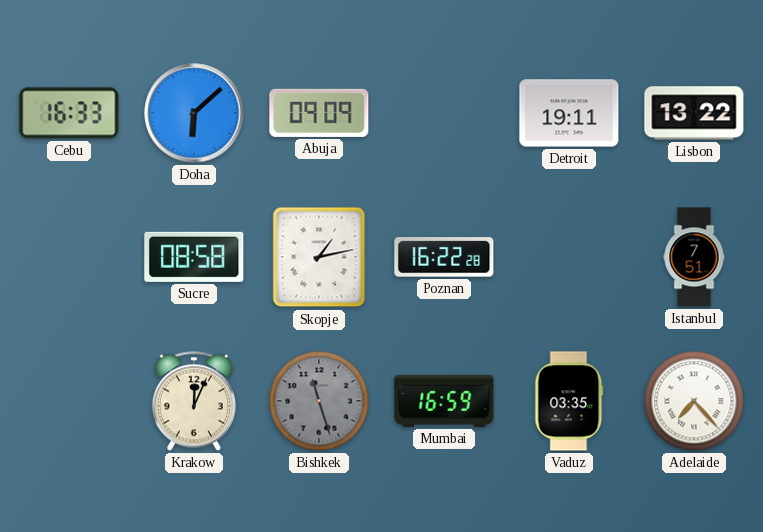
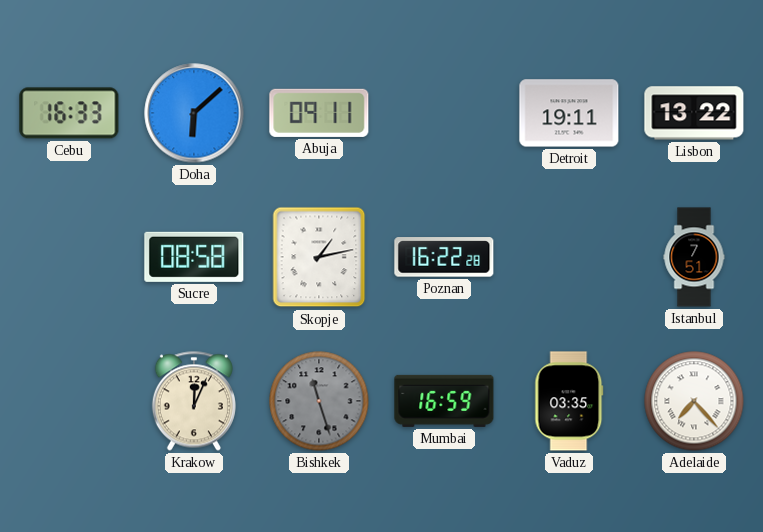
Abuja: 09:09 -> 09:11 (319, 113)
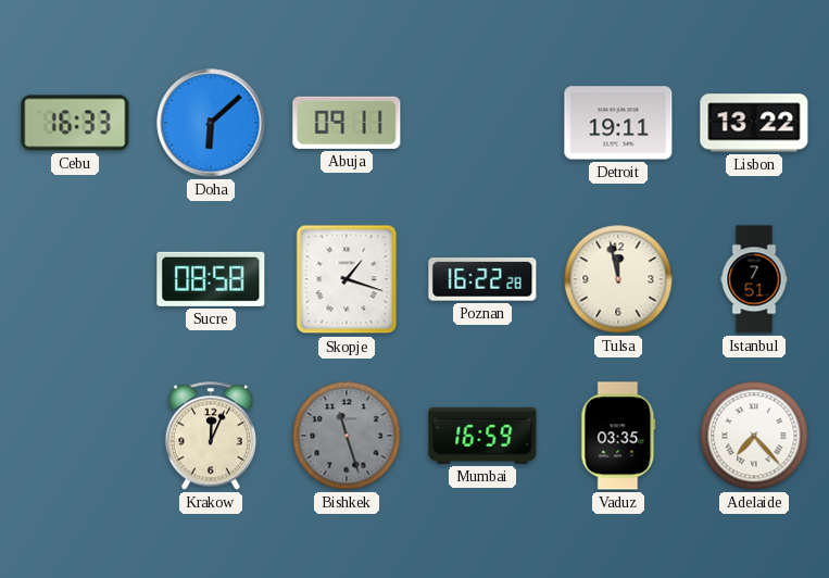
Skopje: 1:13 -> 1:18 (347, 279)
Tulsa: none -> 11:58 (618, 279)
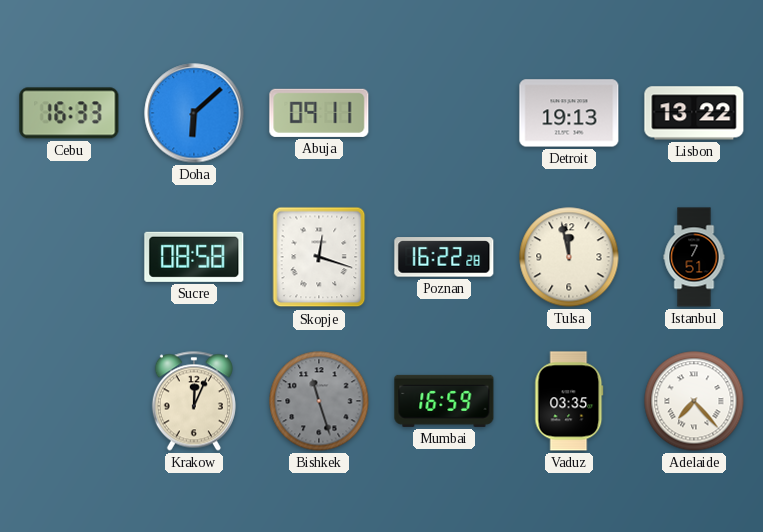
Detroit: 19:11 -> 19:13 (569, 113)
Skopje: 1:18 -> 12:18 (319, 257)
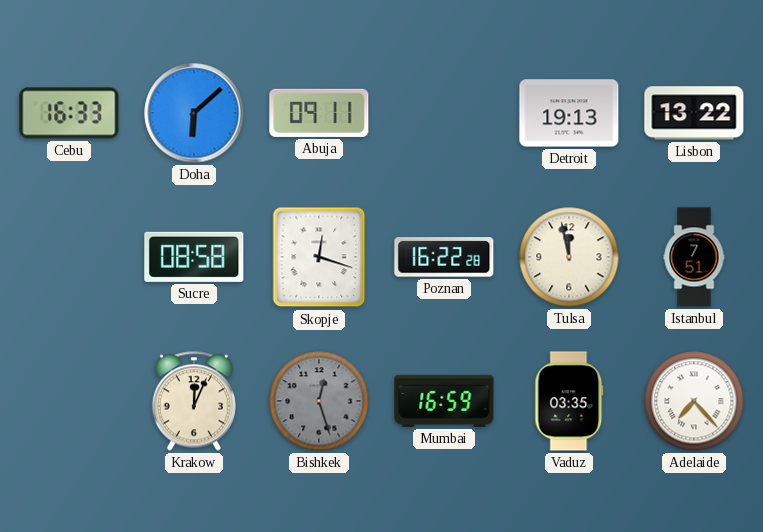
Bishkek: 11:27 -> 12:27 (319, 401)
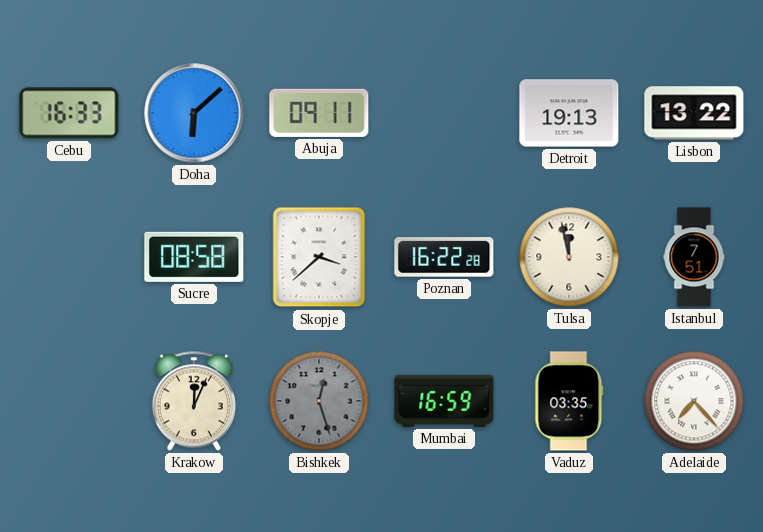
Skopje: 12:18 -> 3:38 (319, 257)
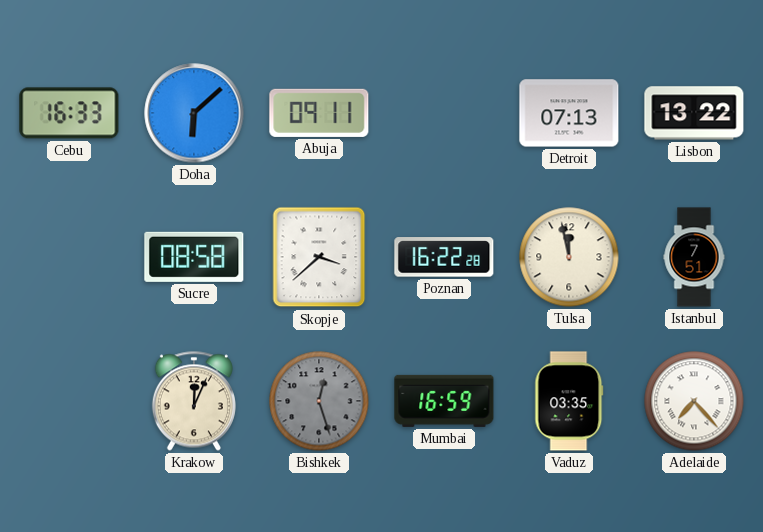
Detroit: 19:13 -> 07:13 (569, 113)
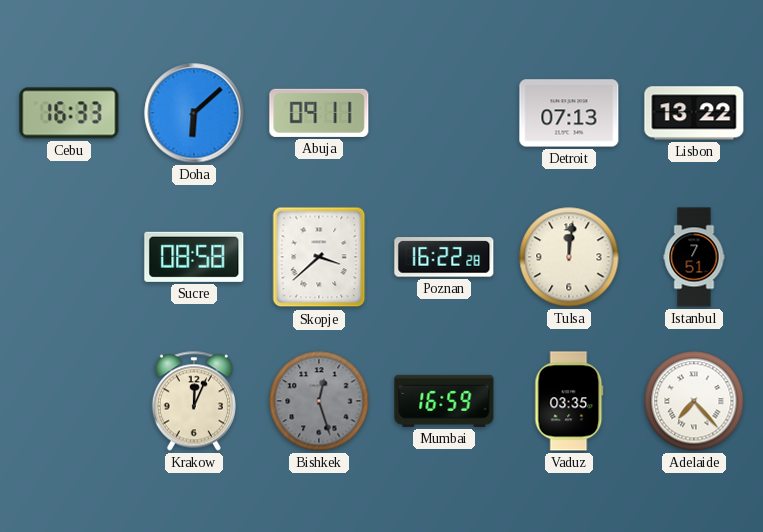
Tulsa: 11:58 -> 12:01 (569, 257)
